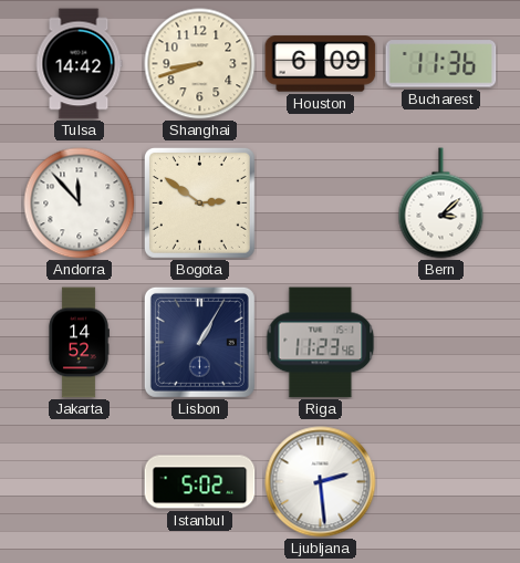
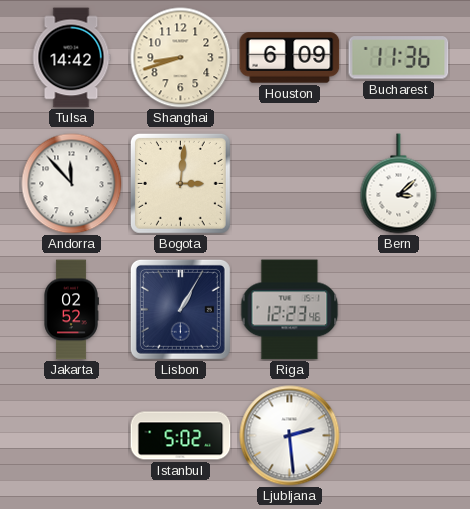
Bogota: 2:51 -> 3:01 (180, 183)
Jakarta: 14:52 -> 02:52 (71, 310)
Riga: 11:23 -> 12:23 (290, 310)
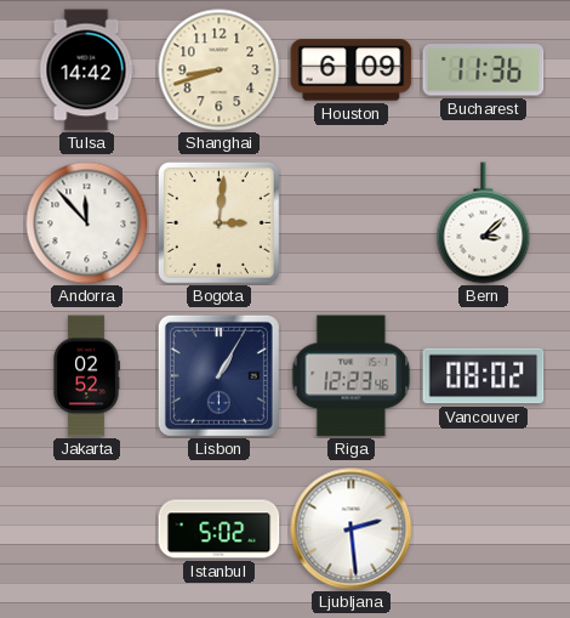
Vancouver: none -> 08:02 (484, 376)
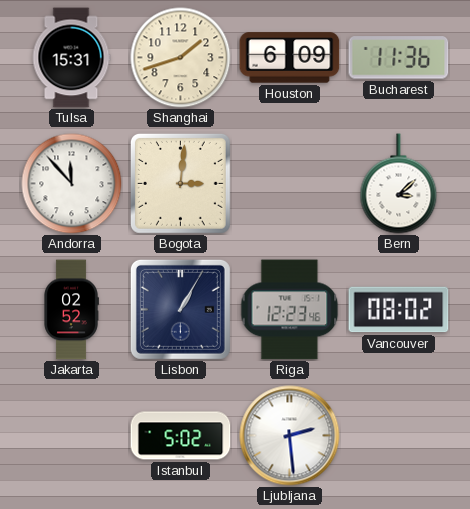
Tulsa: 14:42 -> 15:31 (71, 58)
Shanghai: 8:42 -> 1:42 (181, 58)
